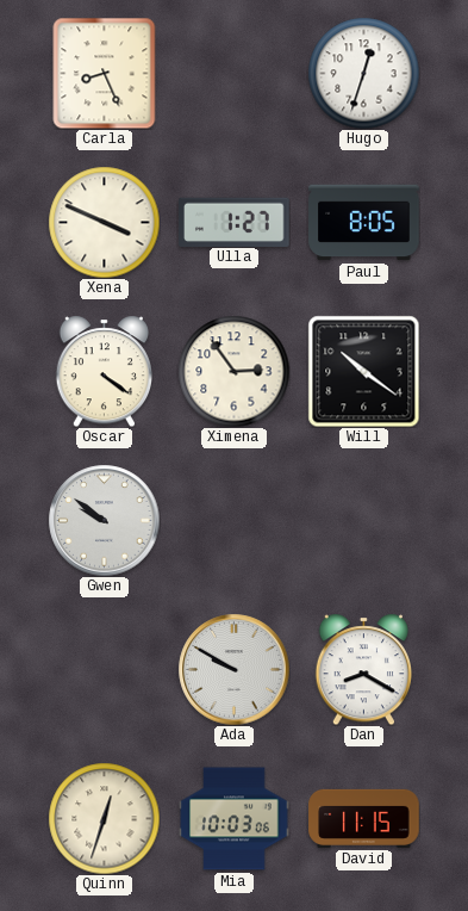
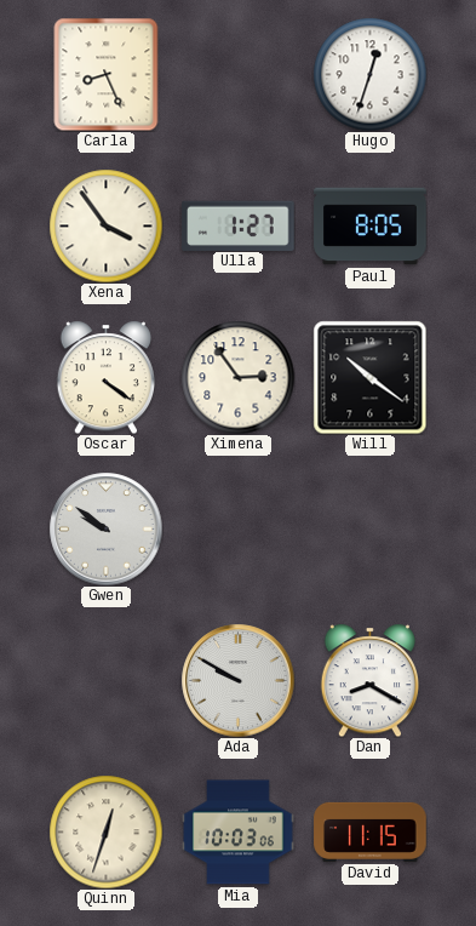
Xena: 3:49 -> 3:54 (105, 225)
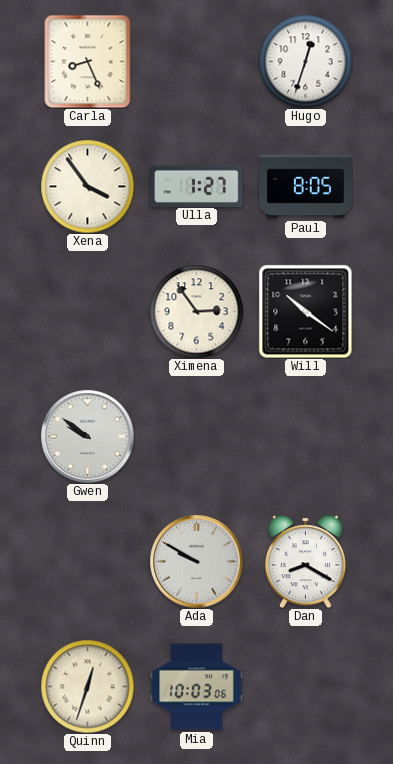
Oscar: 4:21 -> none (105, 377)
David: 11:15 -> none (371, 831)
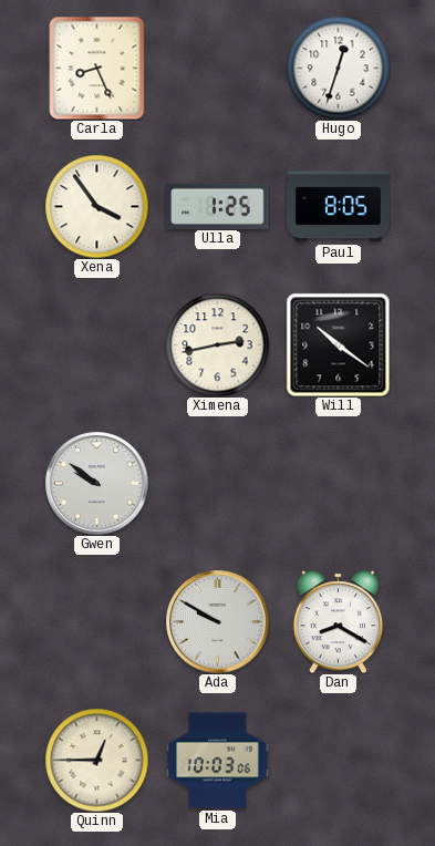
Ulla: 1:27 -> 1:25 (218, 206)
Ximena: 2:54 -> 2:43 (217, 344)
Quinn: 12:33 -> 12:45 (96, 760)
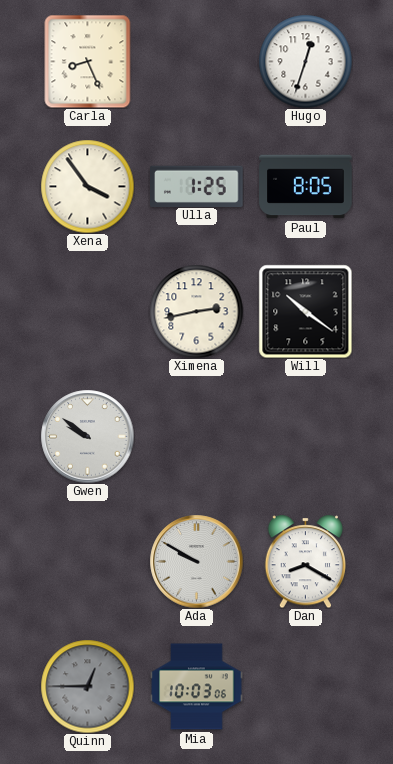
Quinn dial: cream -> grey (87, 686)
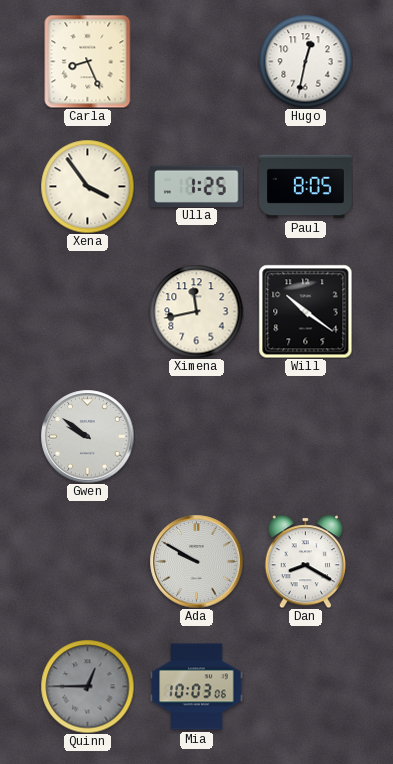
Hugo: 12:33 -> 12:32 (305, 61)
Ximena: 2:43 -> 11:43 (196, 311)
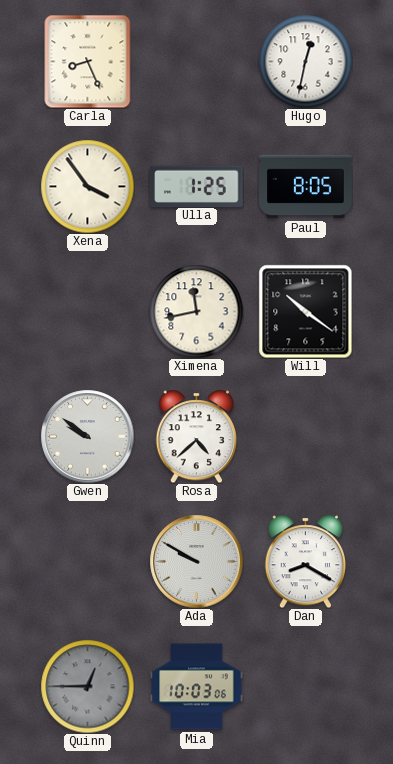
Rosa: none -> 4:38 (196, 436)
